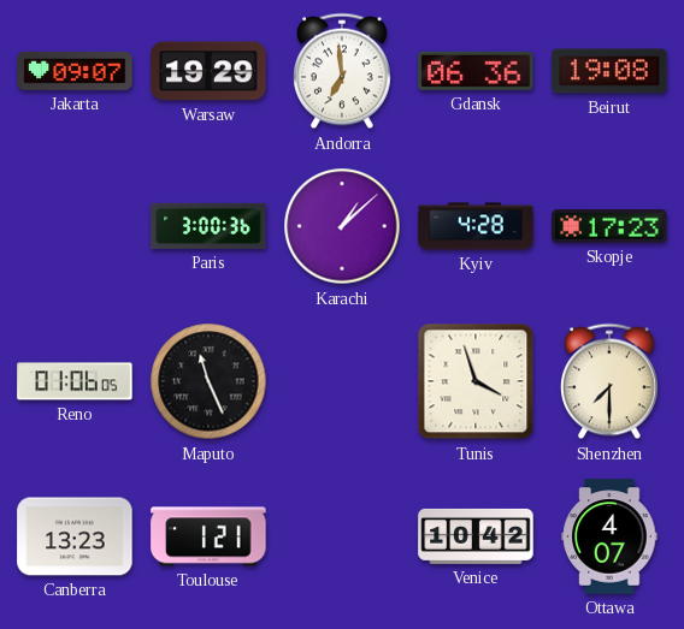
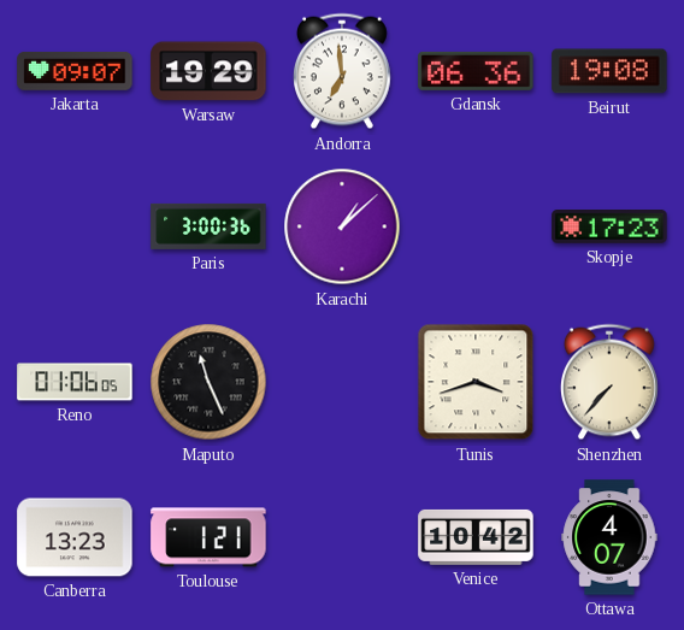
Kyiv: 4:28 -> none (476, 226)
Tunis: 3:57 -> 3:42 (476, 382)
Shenzhen: 7:30 -> 7:37 (611, 382)
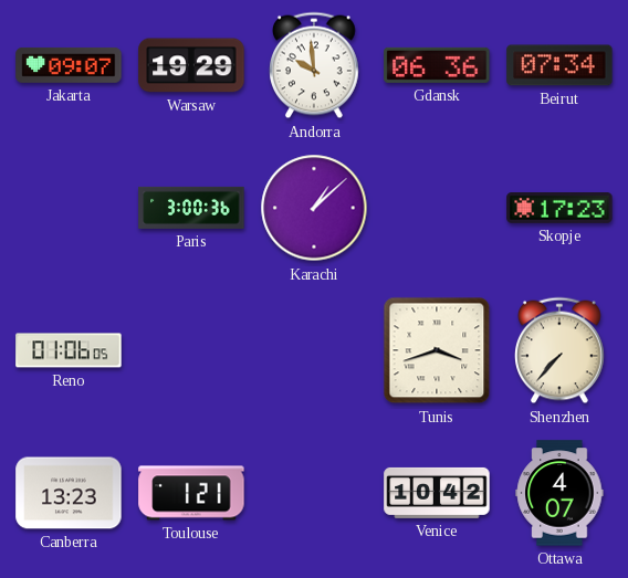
Andorra: 6:59 -> 9:59 (315, 65)
Beirut: 19:08 -> 07:34 (559, 65)
Maputo: 11:26 -> none (208, 382)
